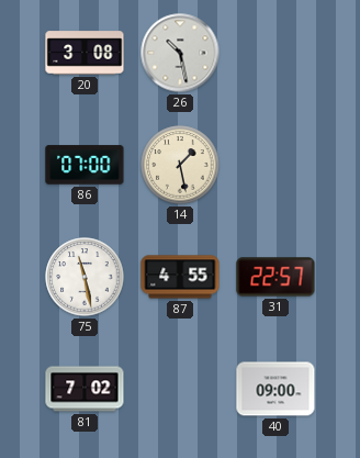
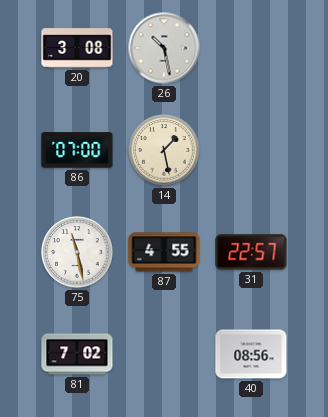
40: 09:00 -> 08:56 (251, 354)
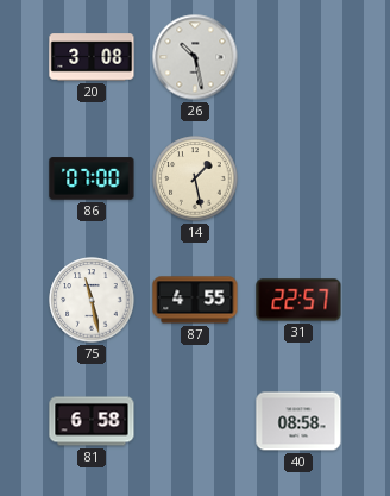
81: 7:02 -> 6:58 (92, 421)
40: 08:56 -> 08:58 (298, 421)
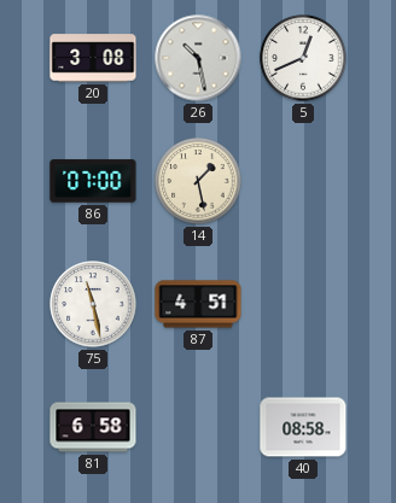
5: none -> 12:41 (303, 58)
87: 4:55 -> 4:51 (198, 304)
31: 22:57 -> none (298, 300)
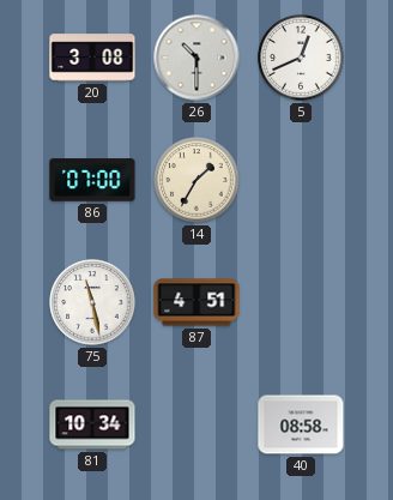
26: 10:28 -> 10:30 (196, 58)
14: 1:28 -> 1:35 (196, 180)
81: 6:58 -> 10:34 (92, 424)
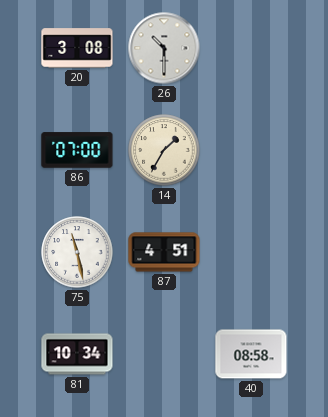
5: 12:41 -> none (301, 58)
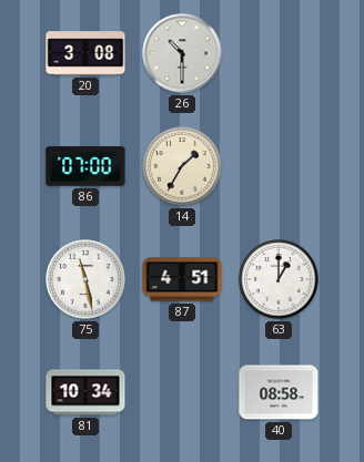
63: none -> 1:00 (279, 279)
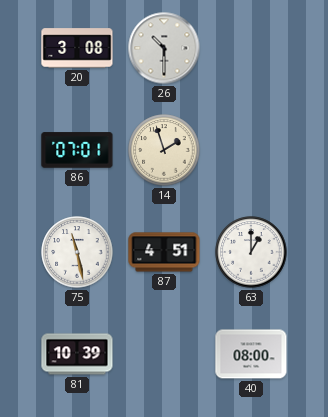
86: 07:00 -> 07:01 (77, 150)
14: 1:35 -> 1:57 (164, 150)
81: 10:34 -> 10:39 (77, 354)
40: 08:58 -> 08:00 (251, 354)
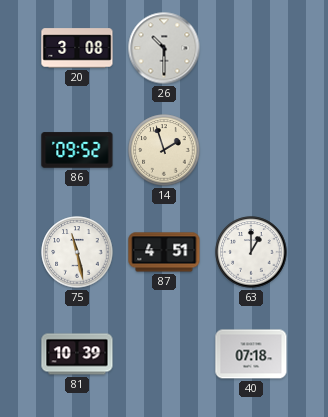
86: 07:01 -> 09:52 (77, 150)
40: 08:00 -> 07:18 (251, 354)
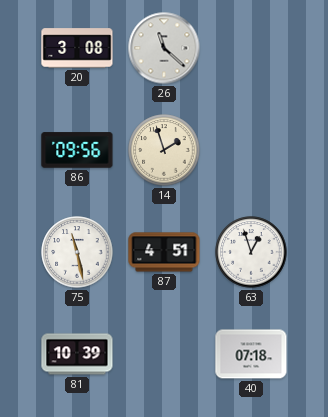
26: 10:30 -> 11:22 (164, 48)
86: 09:52 -> 09:56 (77, 150)
63: 1:00 -> 12:57 (251, 252)
